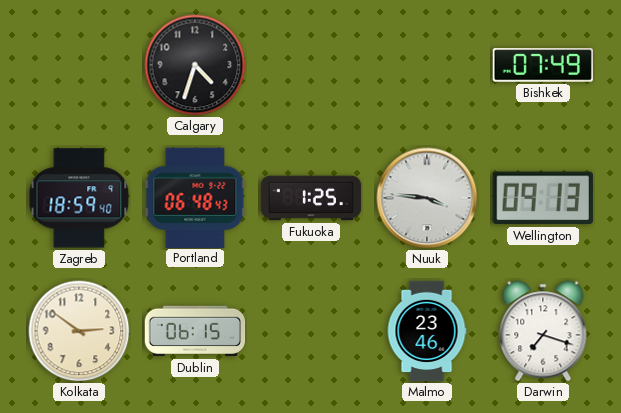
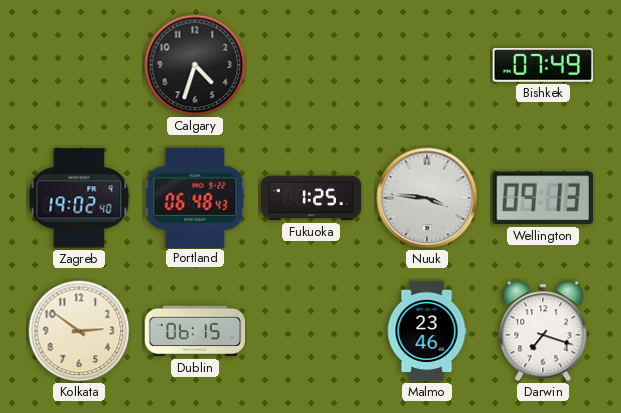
Zagreb: 18:59 -> 19:02 (79, 198)
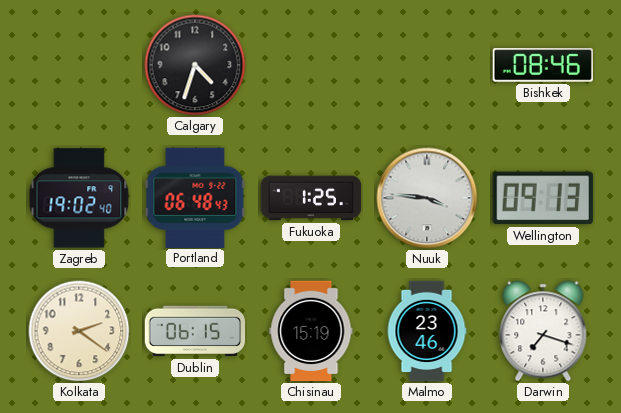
Bishkek: 07:49 -> 08:46 (542, 65)
Kolkata: 2:51 -> 2:21 (79, 331)
Chisinau: none -> 15:19 (311, 331)
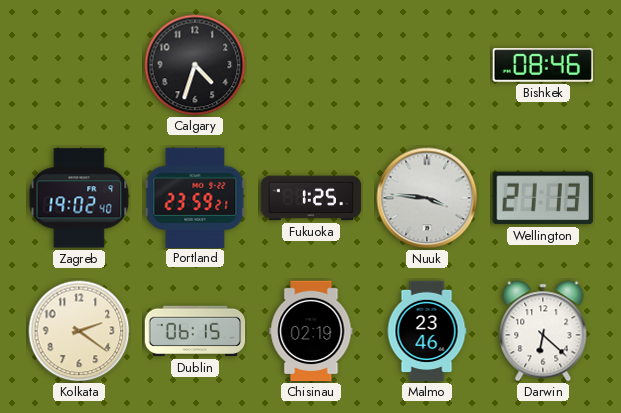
Portland: 06:48 -> 23:59 (195, 197)
Wellington: 09:13 -> 21:13 (543, 198)
Chisinau: 15:19 -> 02:19 (311, 331)
Darwin: 7:18 -> 6:22 (543, 331)
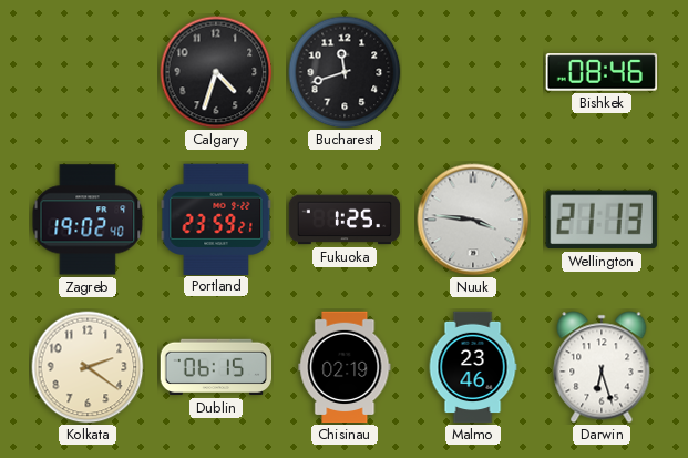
Bucharest: none -> 11:42 (345, 72)
Darwin: 6:22 -> 6:27 (602, 367)
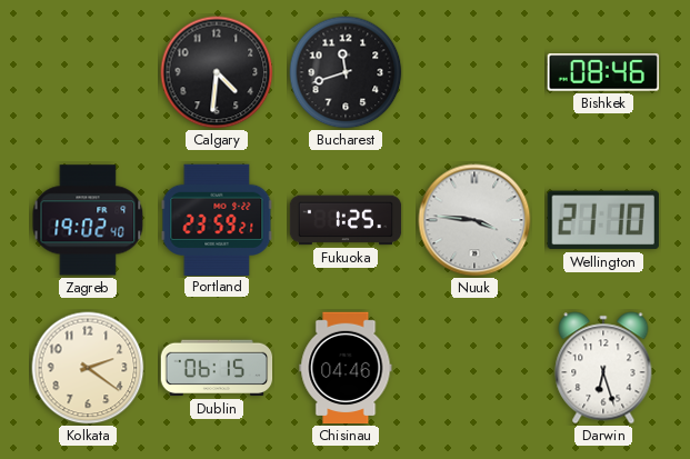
Calgary: 4:33 -> 4:31 (217, 72)
Wellington: 21:13 -> 21:10 (603, 220)
Chisinau: 02:19 -> 04:46 (346, 368)
Malmo: 23:46 -> none (473, 367)
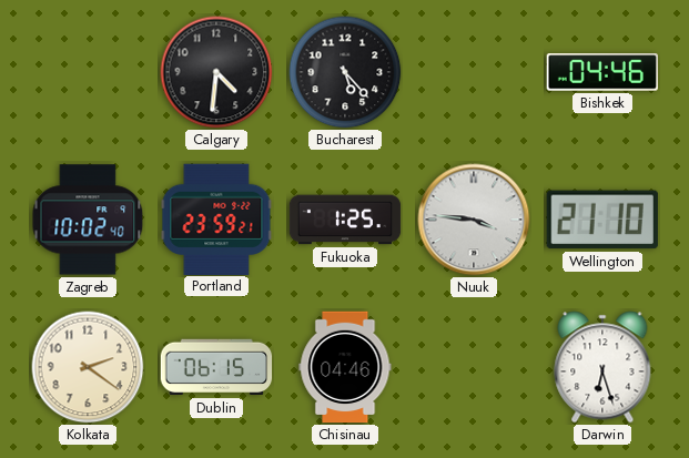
Bucharest: 11:42 -> 5:23 (345, 72)
Bishkek: 08:46 -> 04:46 (601, 72)
Zagreb: 19:02 -> 10:02 (88, 220)
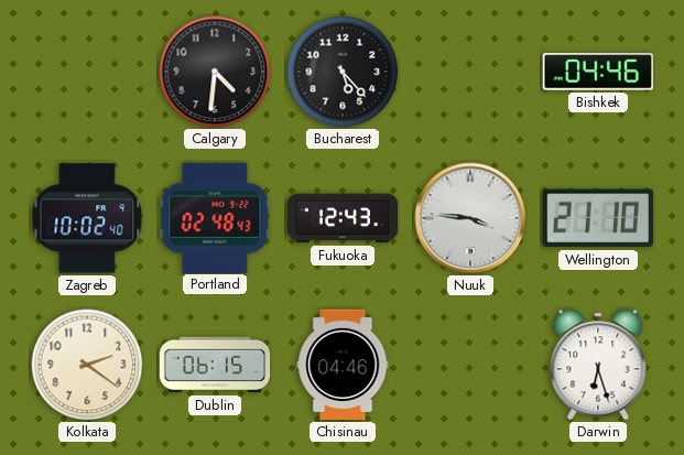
Portland: 23:59 -> 02:48 (215, 217)
Fukuoka: 1:25 -> 12:43 (343, 218)
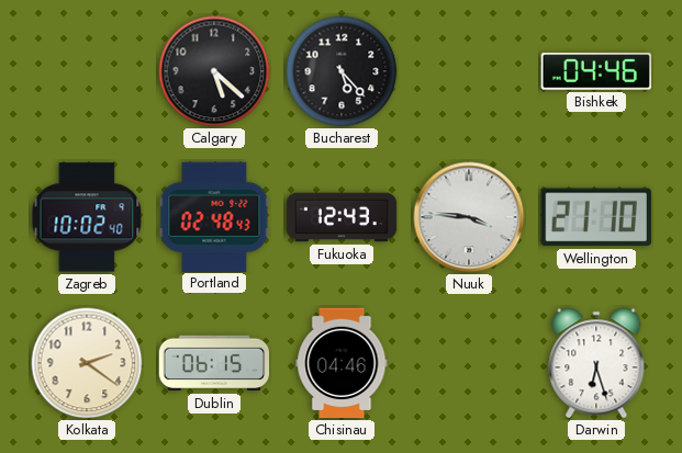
Calgary: 4:31 -> 5:22 (214, 71)
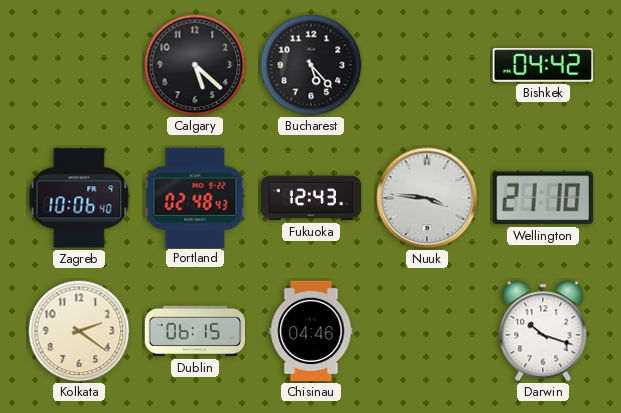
Bishkek: 04:46 -> 04:42 (542, 65)
Zagreb: 10:02 -> 10:06 (79, 198)
Darwin: 6:27 -> 10:18 (543, 331)
